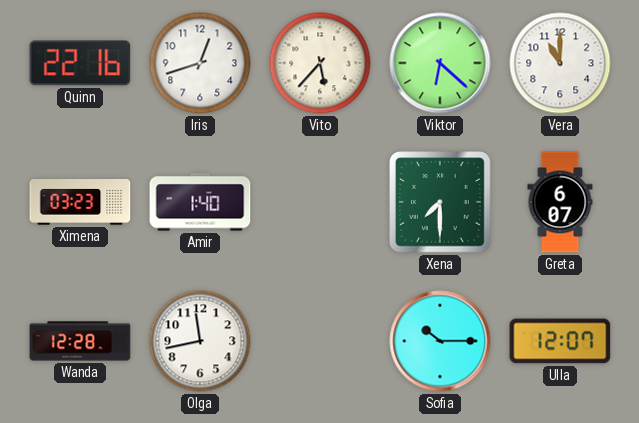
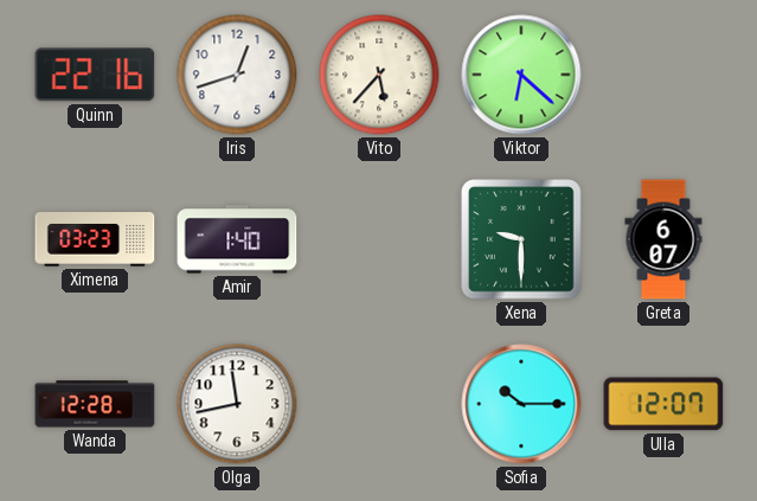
Vera: 11:00 -> none (560, 63)
Xena: 7:30 -> 9:30 (521, 239)
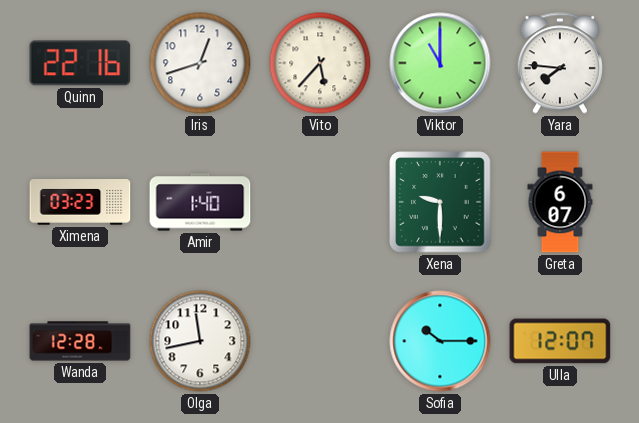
Viktor: 6:22 -> 11:00 (440, 63)
Yara: none -> 7:46 (560, 63)
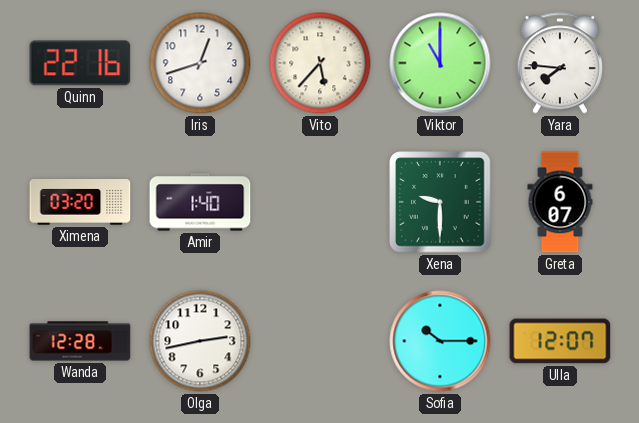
Ximena: 03:23 -> 03:20 (80, 203)
Olga: 11:43 -> 2:43 (200, 341)
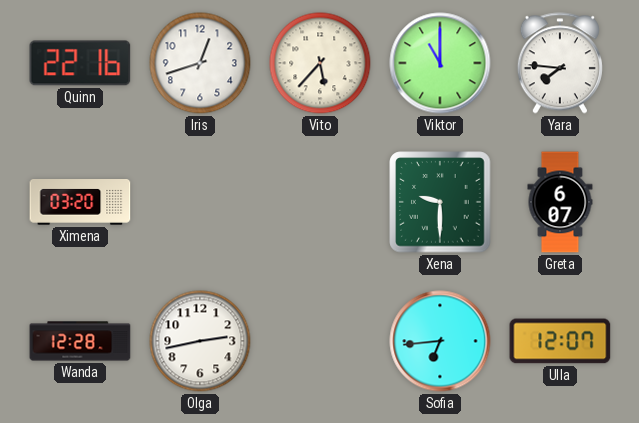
Amir: 1:40 -> none (200, 202)
Sofia: 10:15 -> 6:44 (440, 341)
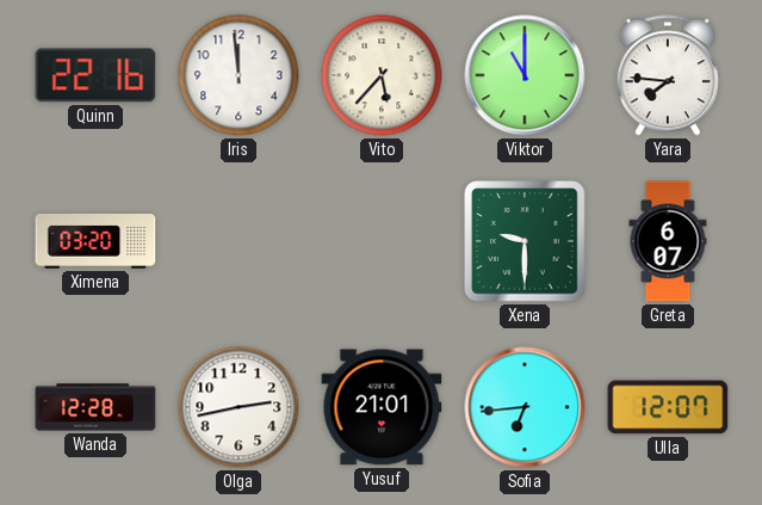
Iris: 12:42 -> 11:59 (238, 75)
Yusuf: none -> 21:01 (382, 407)
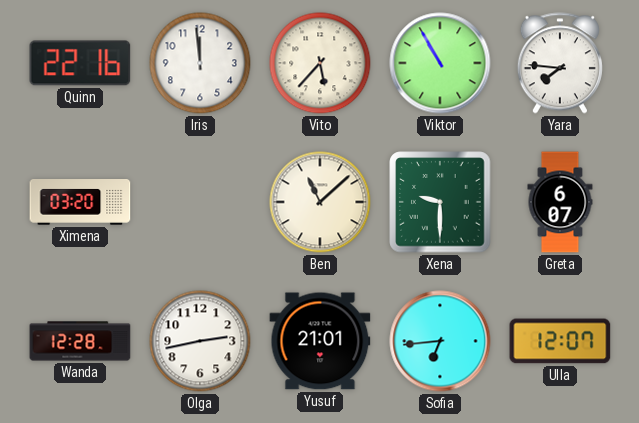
Viktor: 11:00 -> 10:55 (440, 63)
Ben: none -> 11:08 (320, 202)
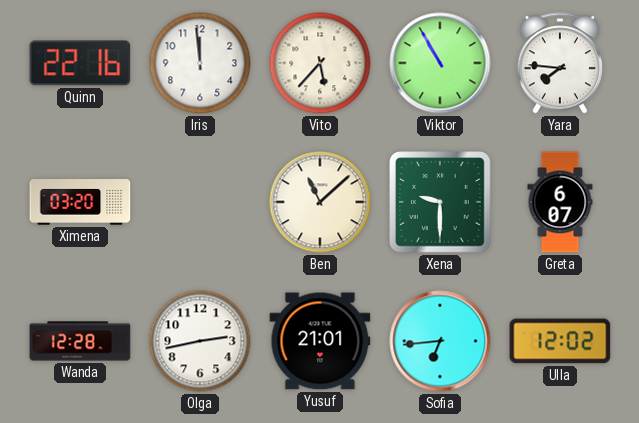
Ulla: 12:07 -> 12:02 (560, 341)
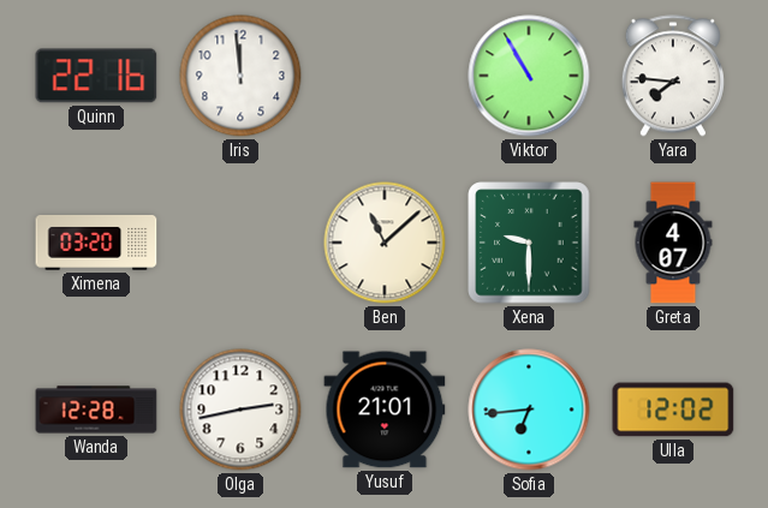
Vito: 5:37 -> none (320, 63)
Greta: 6:07 -> 4:07 (673, 243)
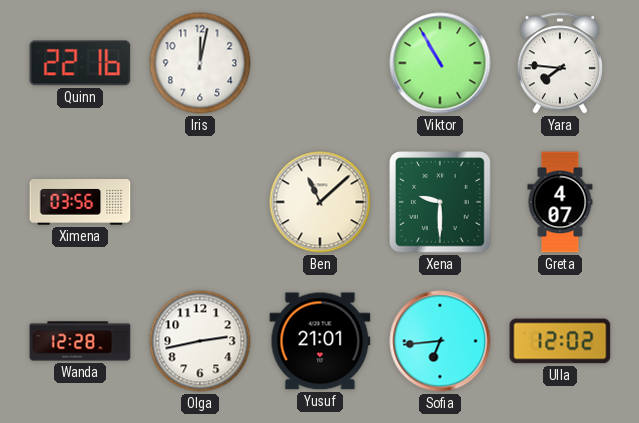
Iris: 11:59 -> 12:02 (200, 63)
Ximena: 03:20 -> 03:56 (80, 203)
